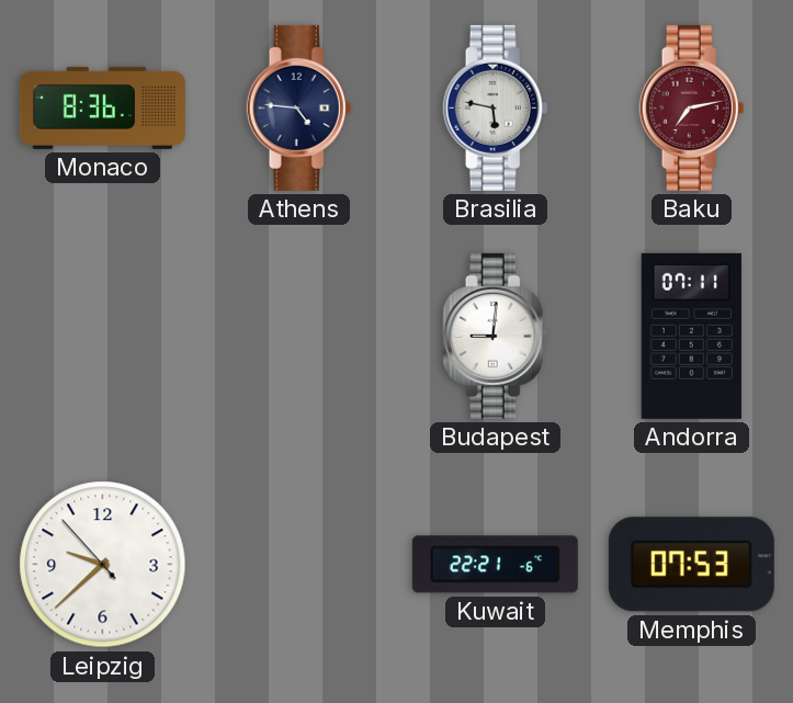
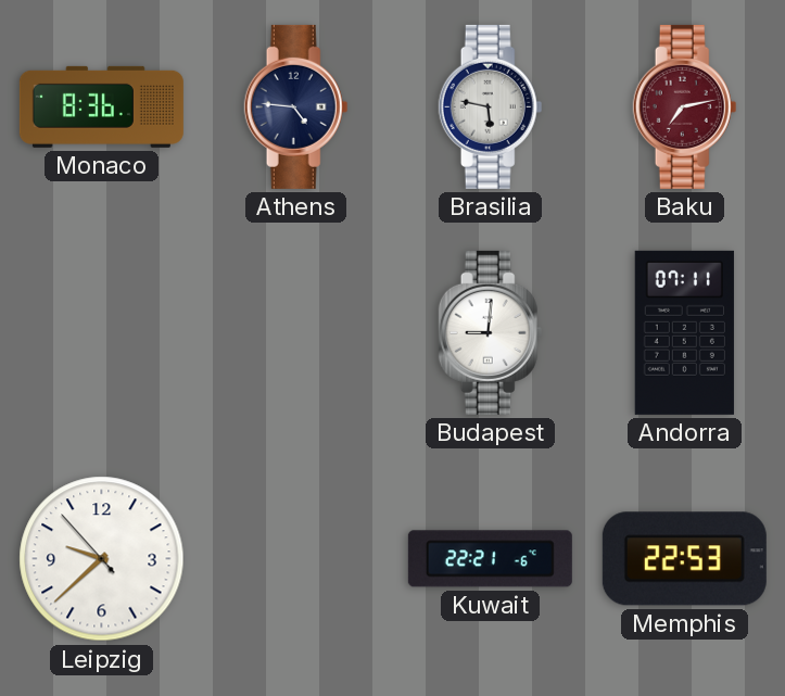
Memphis: 07:53 -> 22:53 (684, 559)
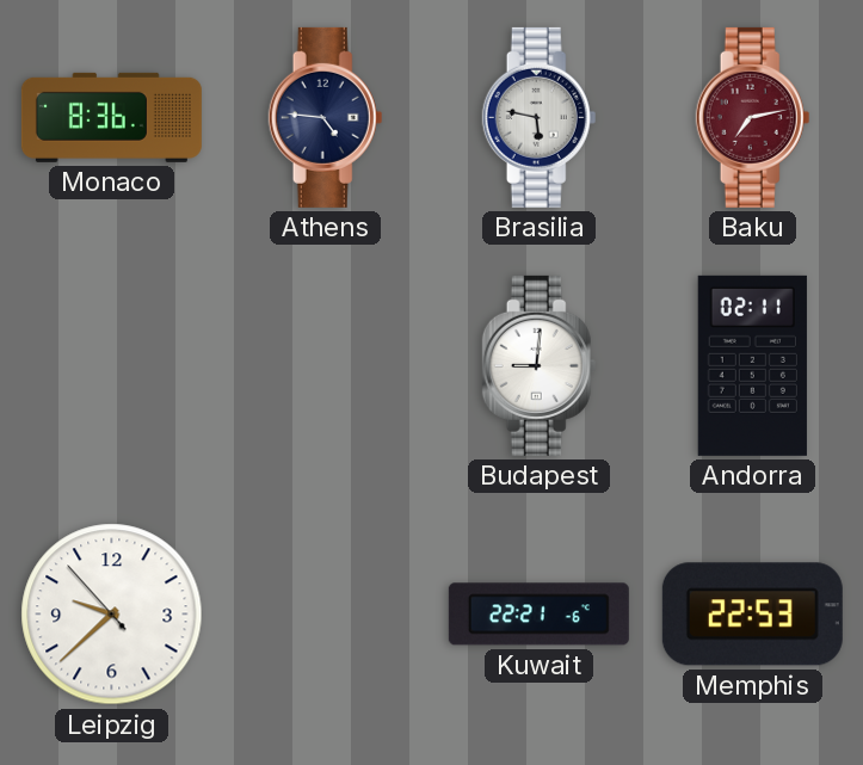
Andorra: 07:11 -> 02:11 (752, 365)
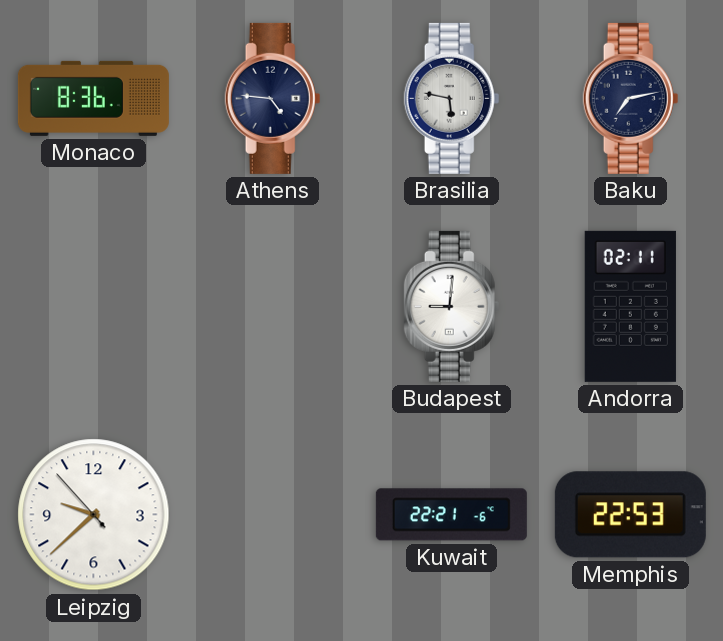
Baku dial: burgundy -> navy (631, 98)
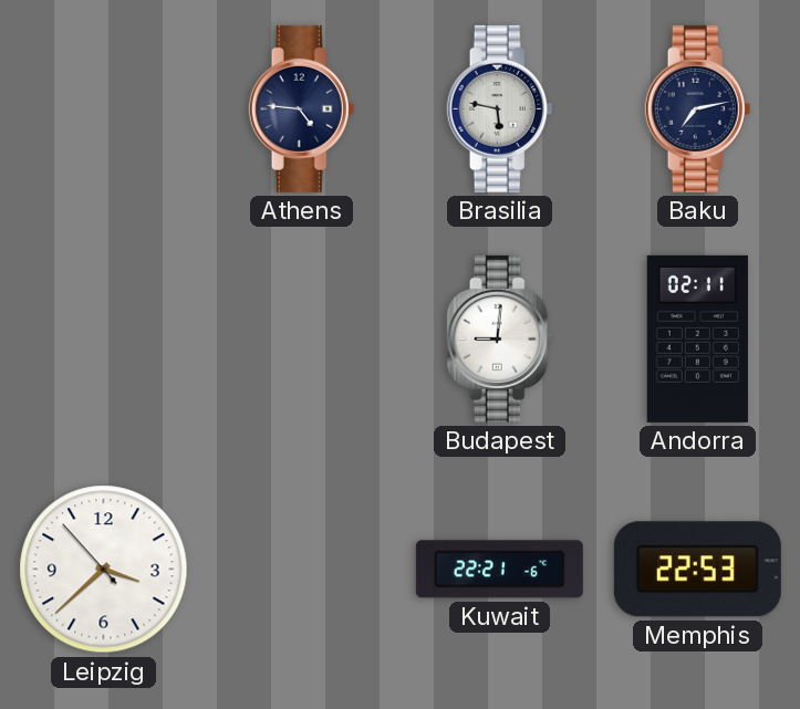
Monaco: 8:36 -> none (93, 98)
Leipzig: 9:37 -> 3:37 (104, 570)
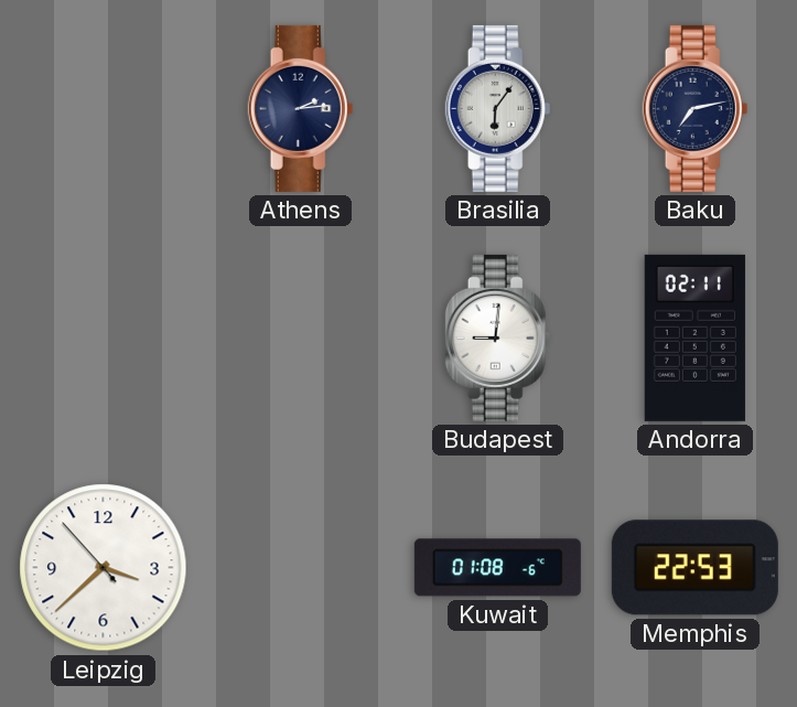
Athens: 4:46 -> 2:14 (301, 108)
Brasilia: 5:47 -> 6:06 (498, 108)
Kuwait: 22:21 -> 01:08 (497, 568)
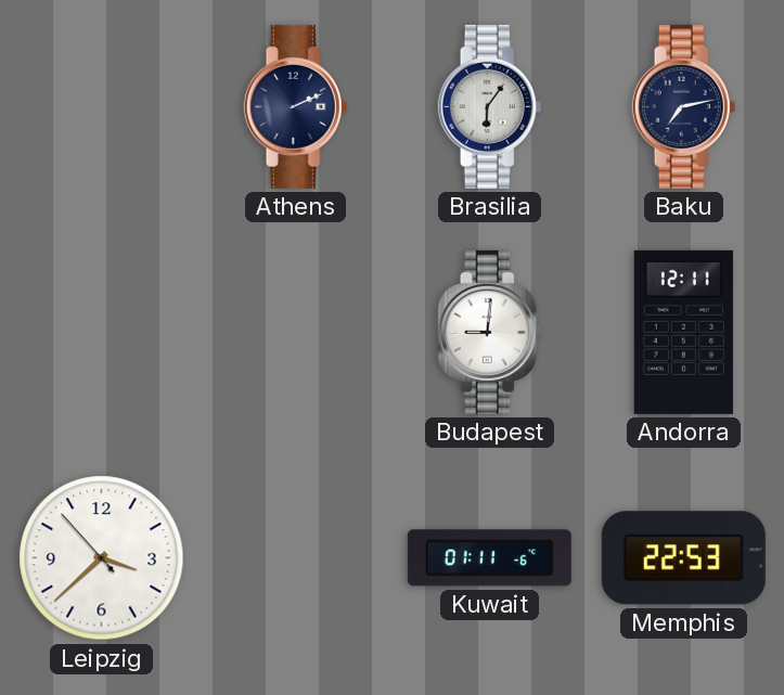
Athens: 2:14 -> 2:11 (296, 106)
Andorra: 02:11 -> 12:11 (683, 332)
Kuwait: 01:08 -> 01:11 (489, 558)
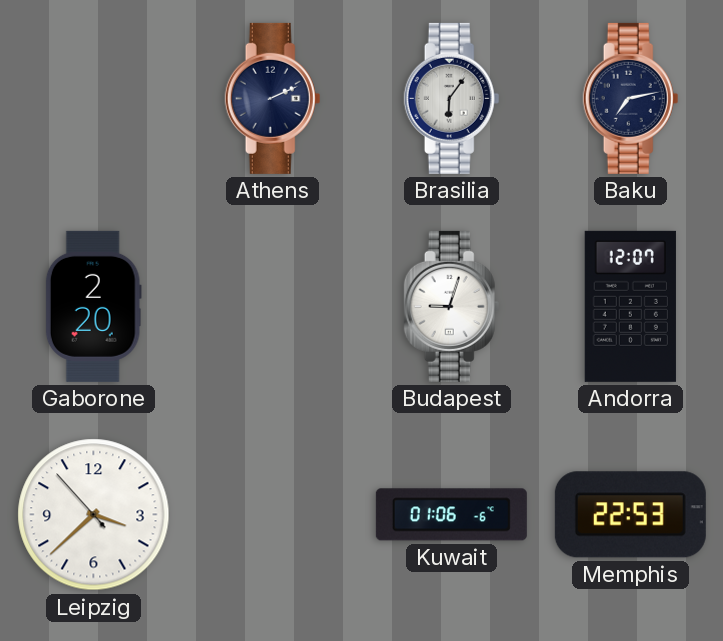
Gaborone: none -> 2:20 (93, 306)
Budapest: 9:01 -> 9:03 (452, 306)
Andorra: 12:11 -> 12:07 (630, 306)
Kuwait: 01:11 -> 01:06 (451, 515)
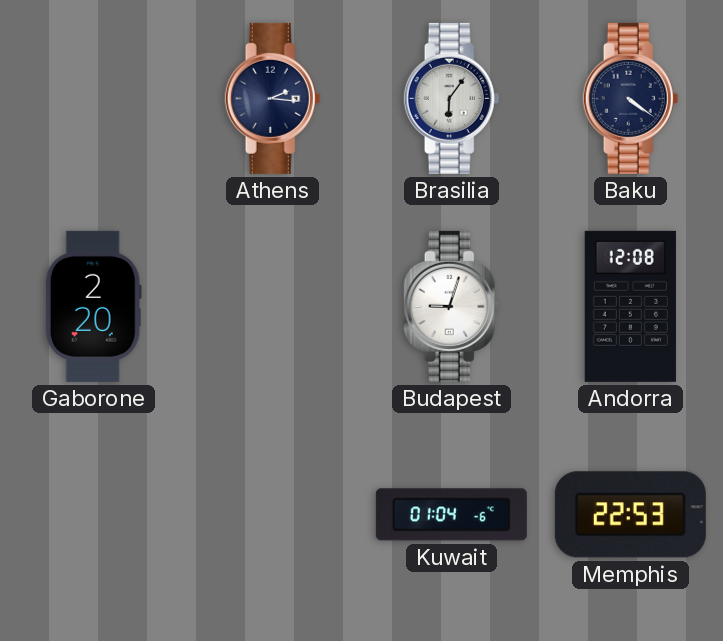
Athens: 2:11 -> 2:16 (273, 98)
Baku: 7:13 -> 4:21 (631, 98)
Andorra: 12:07 -> 12:08 (630, 306)
Leipzig: 3:37 -> none (94, 515)
Kuwait: 01:06 -> 01:04 (451, 515)
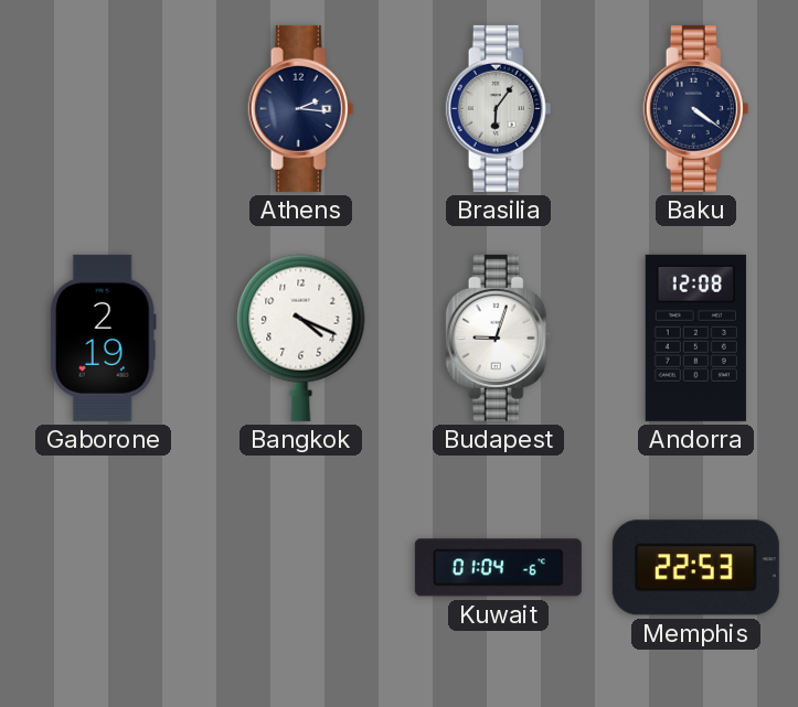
Gaborone: 2:20 -> 2:19 (103, 338)
Bangkok: none -> 4:19 (301, 338)
